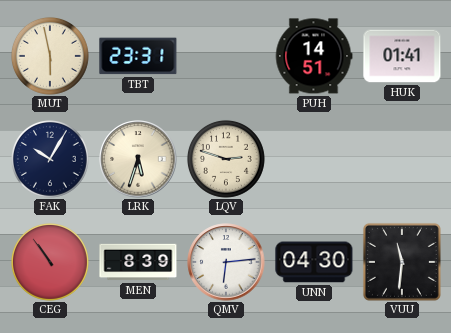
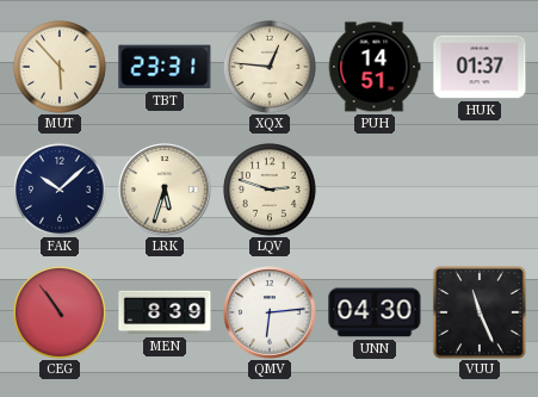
MUT: 5:58 -> 5:53 (60, 67)
XQX: none -> 12:46 (270, 67)
HUK: 01:41 -> 01:37 (480, 67)
FAK: 10:05 -> 10:08 (60, 190)
VUU: 11:31 -> 11:26 (480, 312)
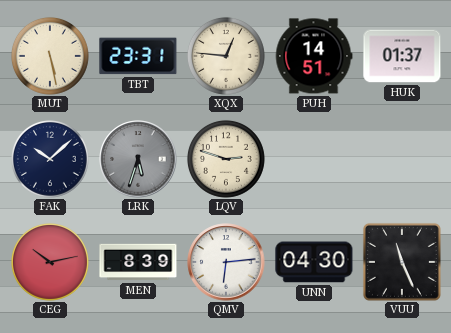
MUT: 5:53 -> 5:28 (50, 56)
LRK dial: cream -> grey (138, 159)
CEG: 10:54 -> 10:13 (50, 262)
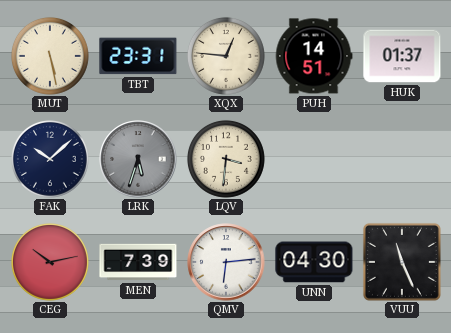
LQV: 2:48 -> 3:31 (226, 159)
MEN: 8:39 -> 7:39 (138, 262)
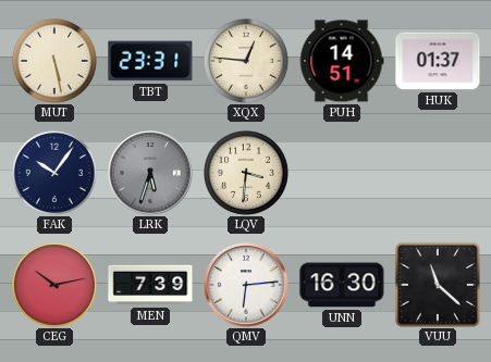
FAK: 10:08 -> 10:06 (54, 173)
UNN: 04:30 -> 16:30 (342, 285)
VUU: 11:26 -> 11:22 (438, 285)
